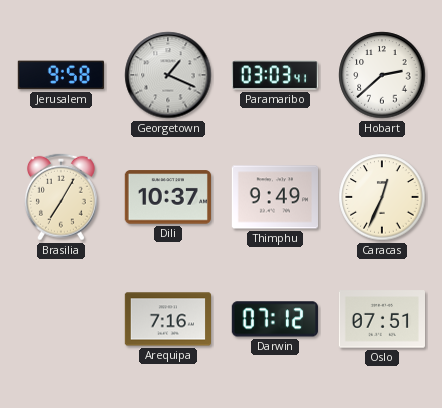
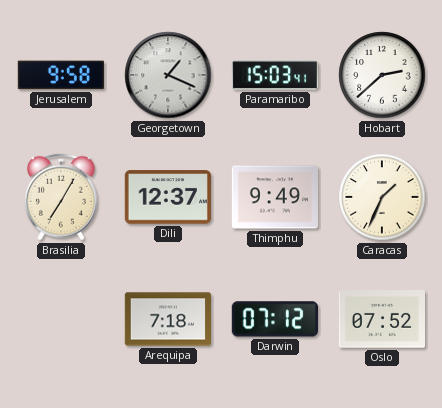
Paramaribo: 03:03 -> 15:03 (274, 75)
Dili: 10:37 -> 12:37 (167, 197)
Caracas: 12:34 -> 1:34 (382, 197)
Arequipa: 7:16 -> 7:18 (167, 319)
Oslo: 07:51 -> 07:52 (381, 319)
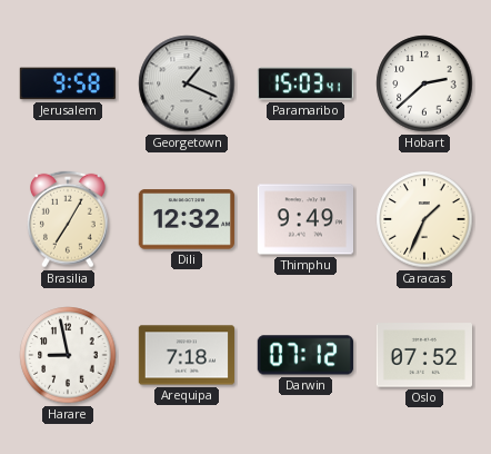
Dili: 12:37 -> 12:32 (186, 219)
Harare: none -> 8:58 (68, 355)
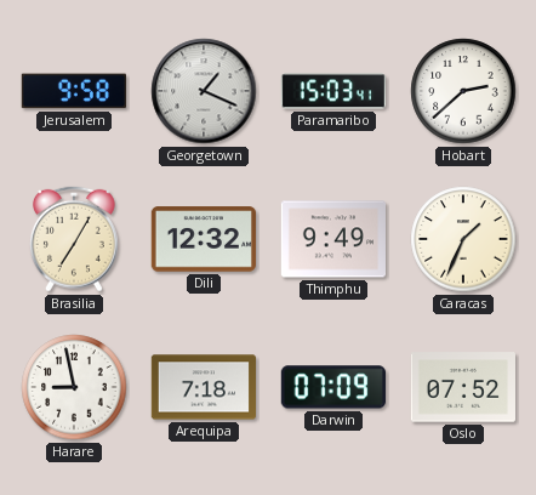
Darwin: 07:12 -> 07:09 (333, 387)
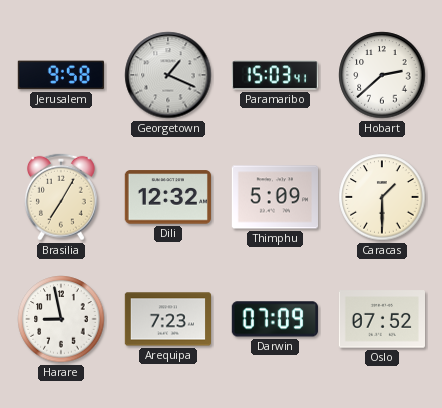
Thimphu: 9:49 -> 5:09 (274, 197)
Caracas: 1:34 -> 1:30 (382, 197)
Arequipa: 7:18 -> 7:23 (167, 319)
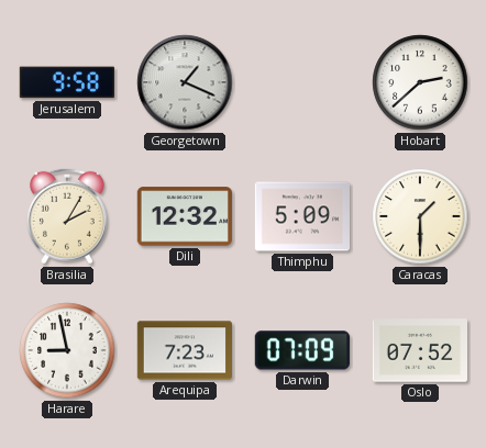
Paramaribo: 15:03 -> none (274, 75)
Brasilia: 7:05 -> 2:05 (67, 216)
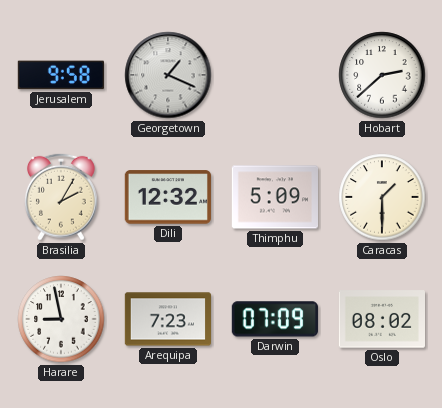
Oslo: 07:52 -> 08:02 (381, 319)
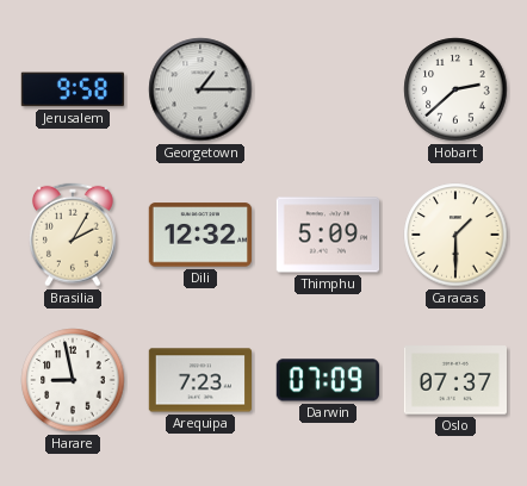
Georgetown: 1:19 -> 1:15 (200, 89)
Oslo: 08:02 -> 07:37 (454, 380)
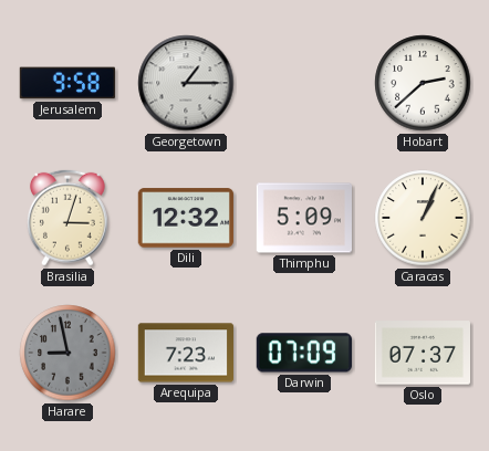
Brasilia: 2:05 -> 3:03 (67, 218)
Caracas: 1:30 -> 1:04 (423, 218)
Harare dial: white -> grey (67, 353)
